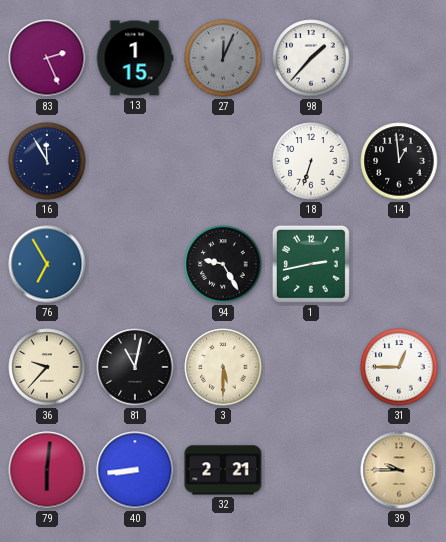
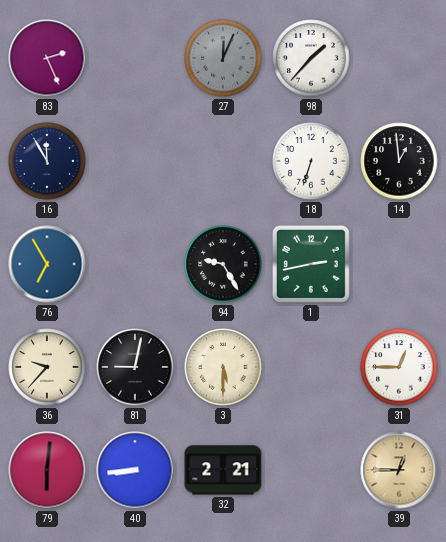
13: 1:15 -> none (135, 58)
81: 11:02 -> 9:02 (135, 367)
39: 9:45 -> 12:45 (399, 470)
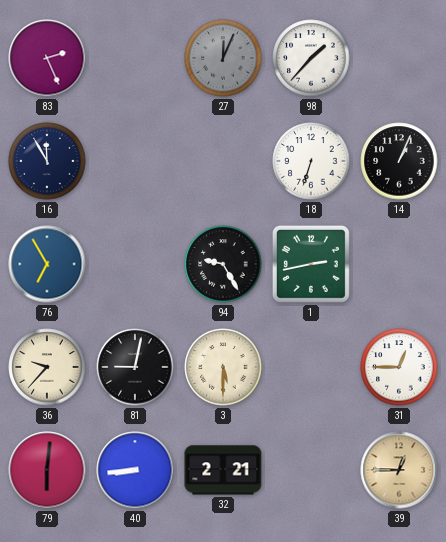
14: 12:59 -> 1:04 (399, 161)
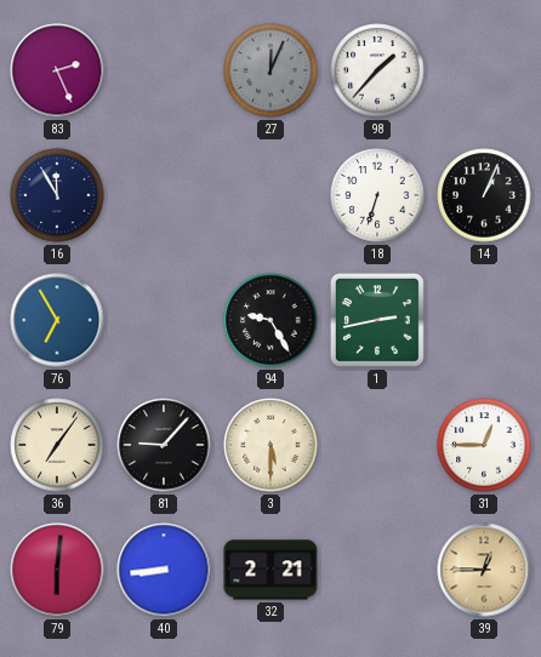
36: 9:37 -> 7:06 (57, 445)
81: 9:02 -> 9:07 (164, 445)
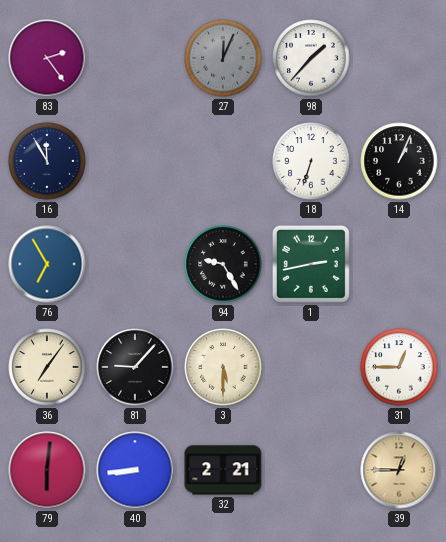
83: 2:26 -> 2:24 (47, 58)
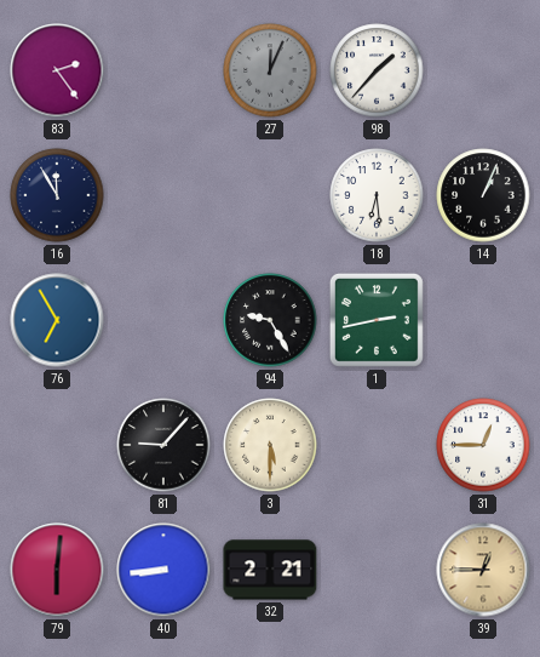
18: 6:33 -> 6:29 (377, 195)
36: 7:06 -> none (47, 367)
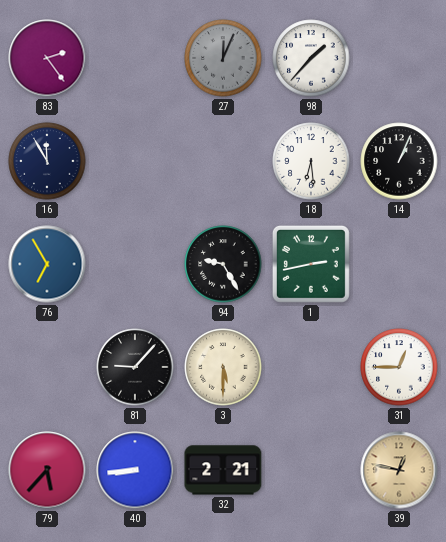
79: 6:01 -> 5:37 (47, 470)
39: 12:45 -> 12:47 (399, 470)
